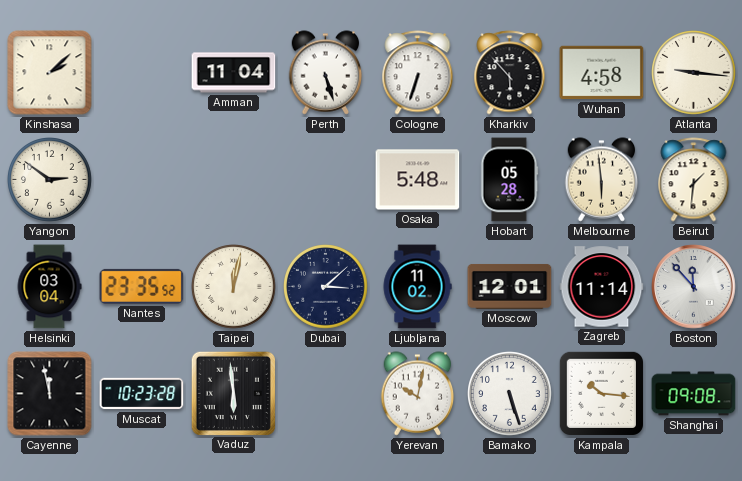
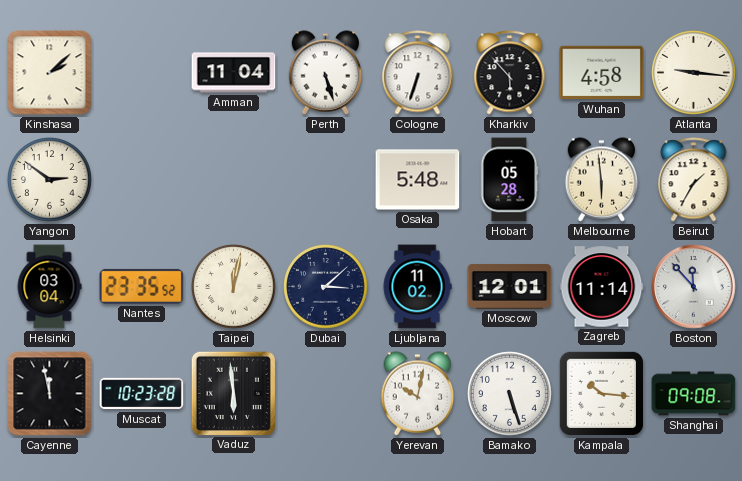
Beirut: 1:31 -> 1:35 (694, 180)
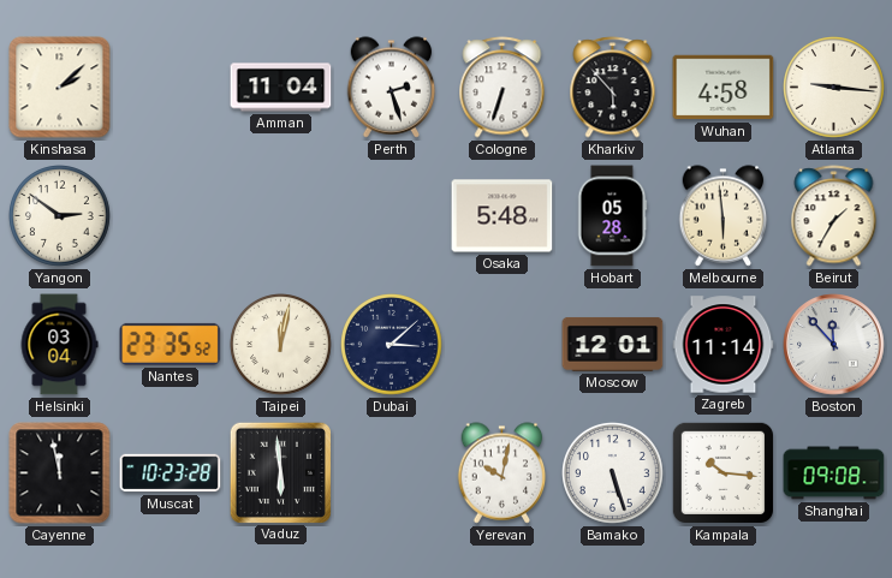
Perth: 5:27 -> 2:27 (392, 88)
Ljubljana: 11:02 -> none (417, 287)
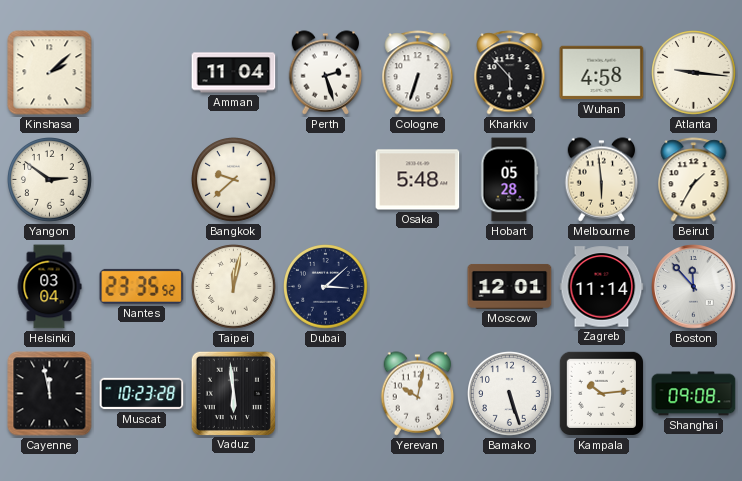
Bangkok: none -> 9:38 (234, 180)
Kampala: 10:16 -> 10:14 (601, 393)
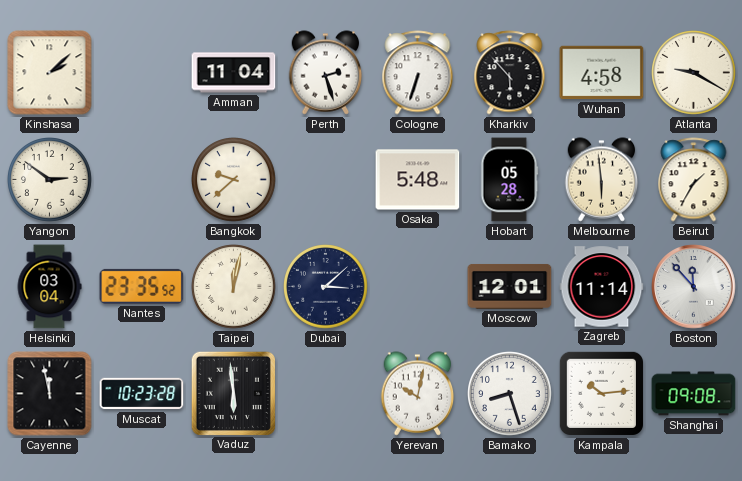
Atlanta: 9:16 -> 9:20 (694, 73)
Bamako: 5:27 -> 8:27 (510, 394)
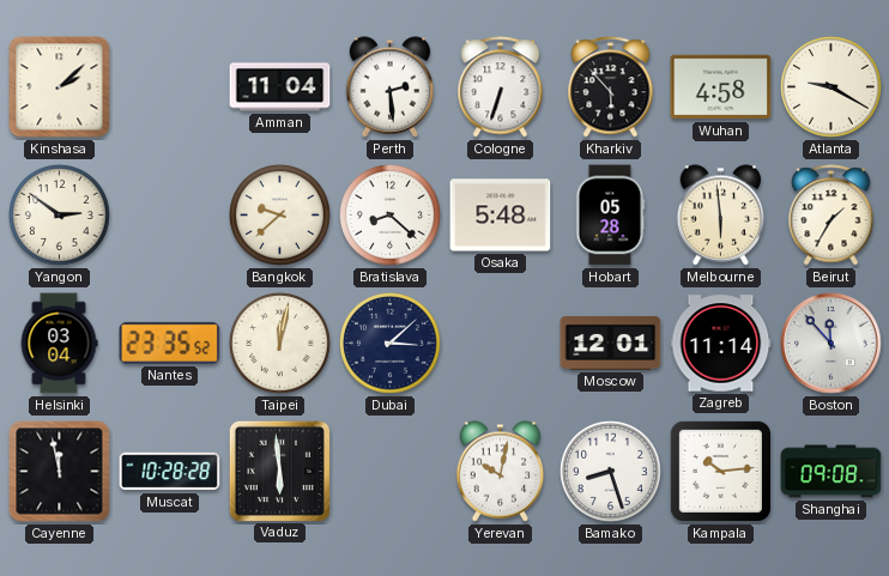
Perth: 2:27 -> 2:29 (391, 87)
Bratislava: none -> 8:22 (391, 216)
Muscat: 10:23 -> 10:28 (170, 472)
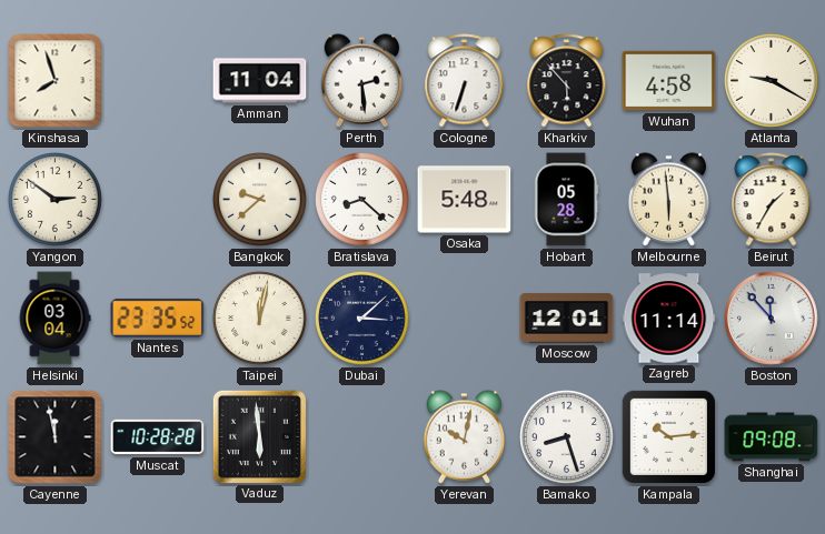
Kinshasa: 2:08 -> 7:57 (56, 81)
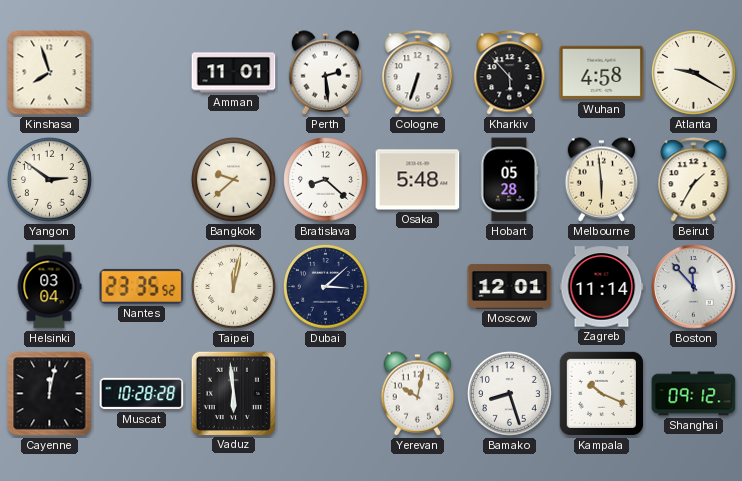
Amman: 11:04 -> 11:01 (234, 73)
Cayenne: 11:58 -> 12:02 (50, 394)
Kampala: 10:14 -> 10:19 (601, 393)
Shanghai: 09:08 -> 09:12 (694, 394)
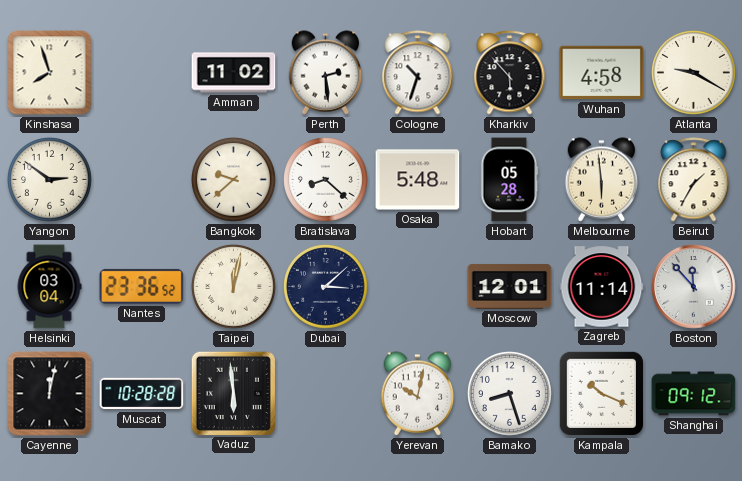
Amman: 11:01 -> 11:02 (234, 73)
Cologne: 6:33 -> 10:33 (418, 73)
Nantes: 23:35 -> 23:36 (142, 286)
